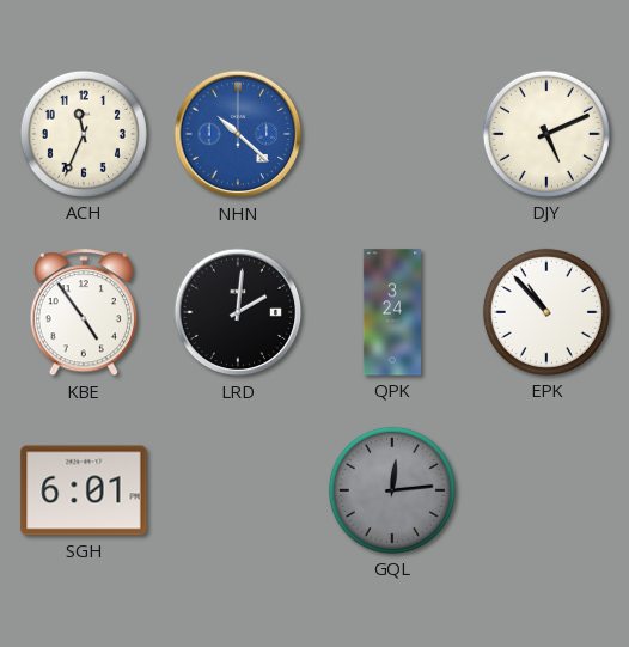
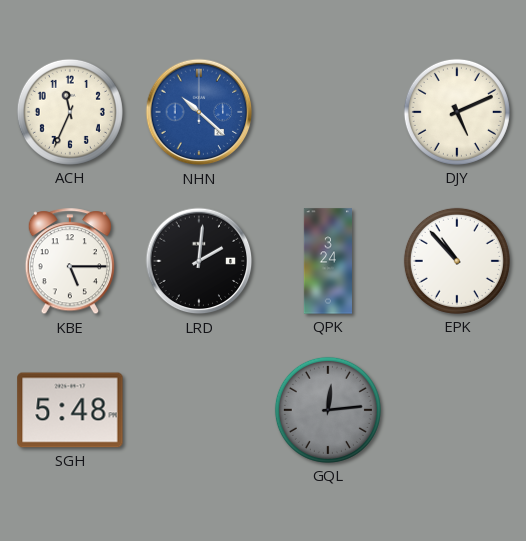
KBE: 4:54 -> 5:15 (70, 262)
SGH: 6:01 -> 5:48 (70, 410)
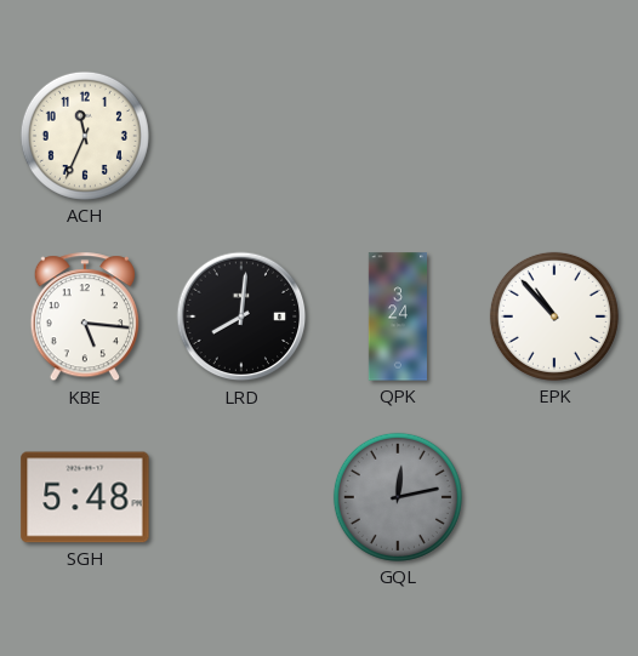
NHN: 10:22 -> none (199, 112)
DJY: 5:11 -> none (457, 112)
KBE: 5:15 -> 5:16 (85, 318)
LRD: 2:01 -> 8:01 (241, 316)
GQL: 12:14 -> 12:13 (398, 497)
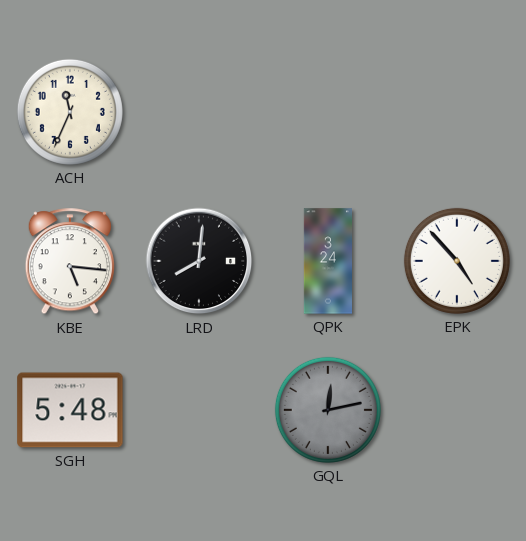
EPK: 10:53 -> 4:53 (457, 261)
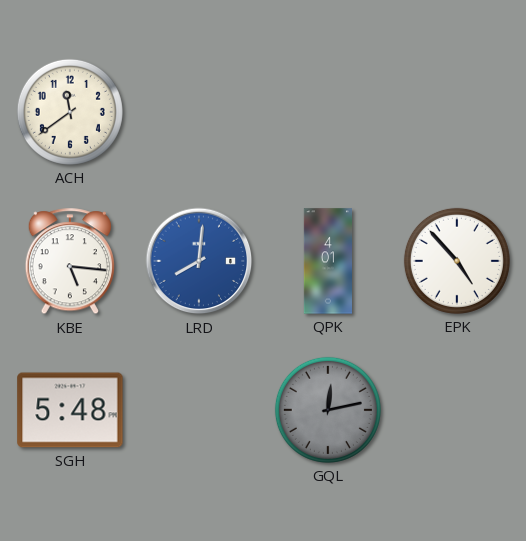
ACH: 11:34 -> 11:39 (70, 112)
LRD dial: black -> blue (199, 261)
QPK: 3:24 -> 4:01 (327, 261)
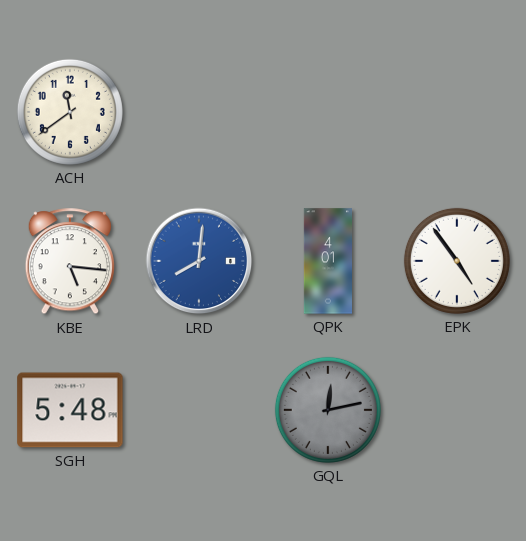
EPK: 4:53 -> 4:54 (457, 261)
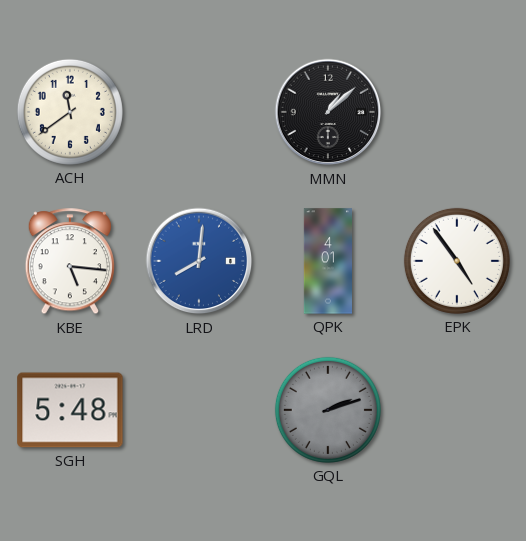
MMN: none -> 1:08 (328, 112)
GQL: 12:13 -> 2:12 (328, 410)
